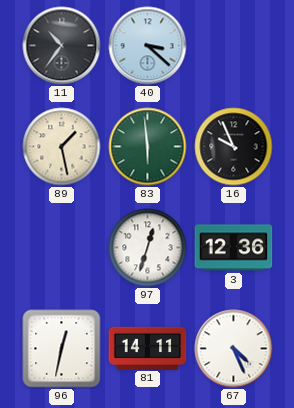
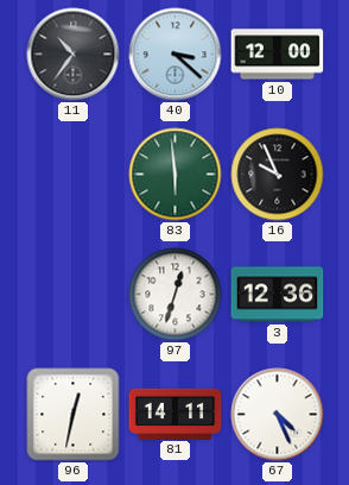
10: none -> 12:00 (278, 55)
89: 1:28 -> none (62, 147)
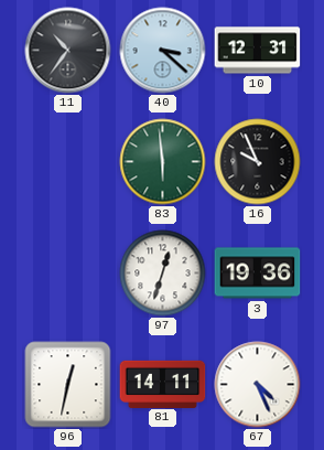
10: 12:00 -> 12:31 (258, 51)
3: 12:36 -> 19:36 (258, 274)
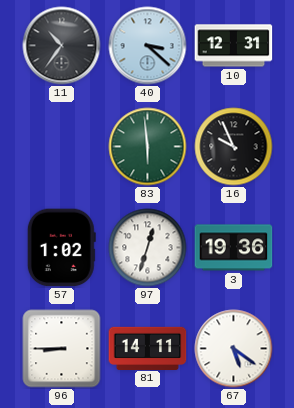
57: none -> 1:02 (61, 248)
96: 12:32 -> 8:45 (62, 349)
67: 4:26 -> 5:21 (234, 349)
